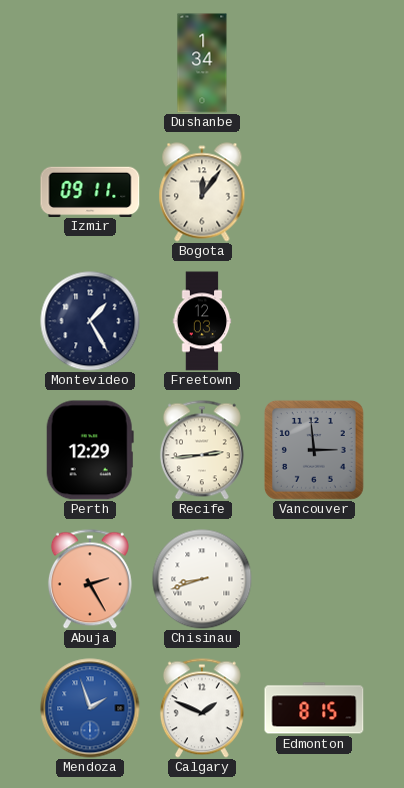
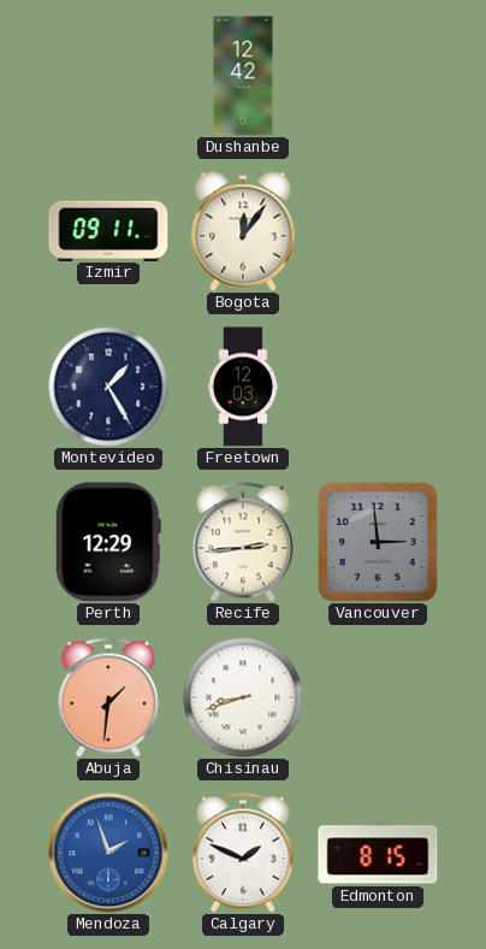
Dushanbe: 1:34 -> 12:42 (243, 76)
Abuja: 2:25 -> 1:31 (108, 697)
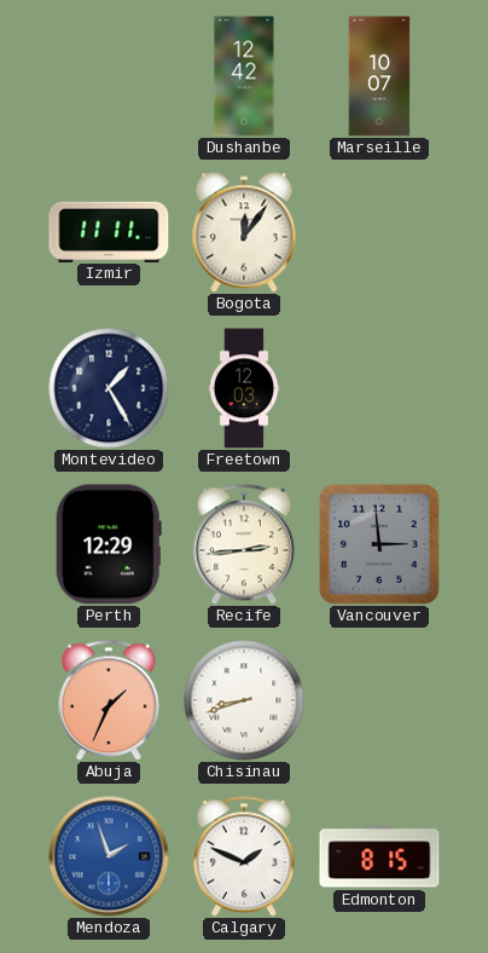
Marseille: none -> 10:07 (379, 76)
Izmir: 09:11 -> 11:11 (109, 231)
Abuja: 1:31 -> 1:34 (109, 700)
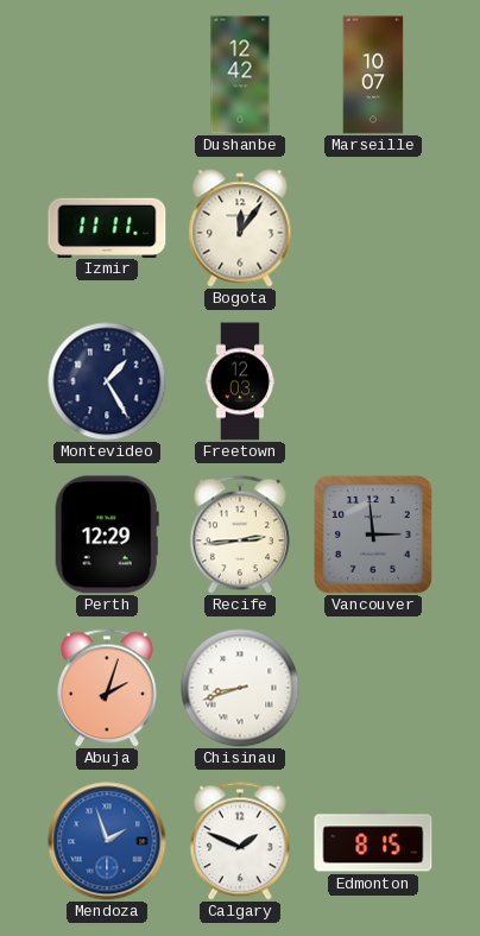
Abuja: 1:34 -> 2:03 (107, 688)
